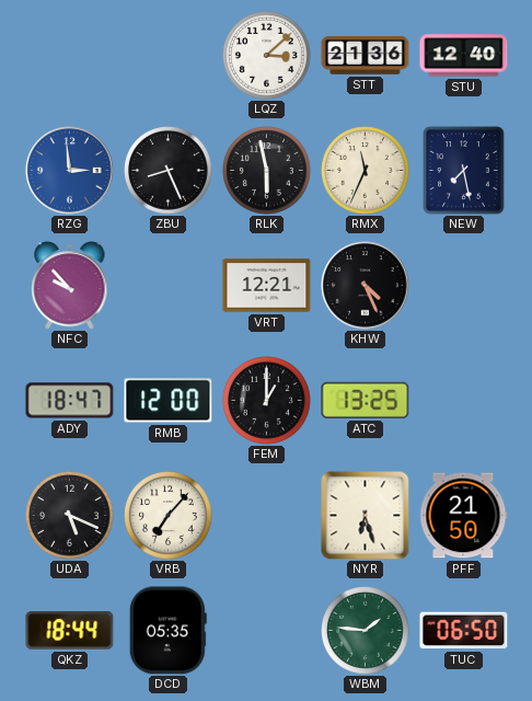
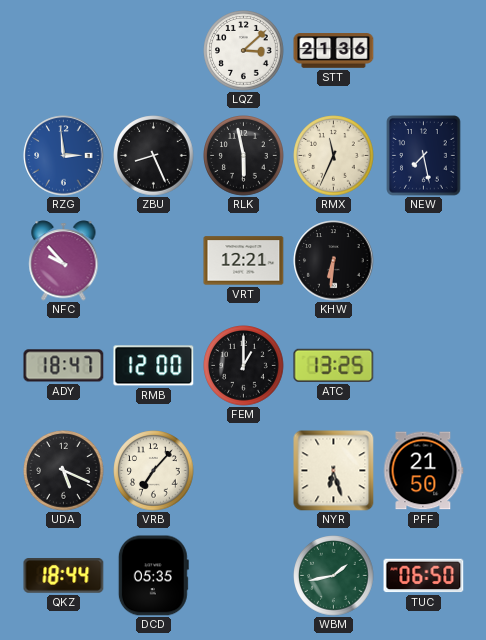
STU: 12:40 -> none (464, 56)
KHW: 4:26 -> 6:31 (334, 261)
WBM: 1:46 -> 1:43 (334, 576)
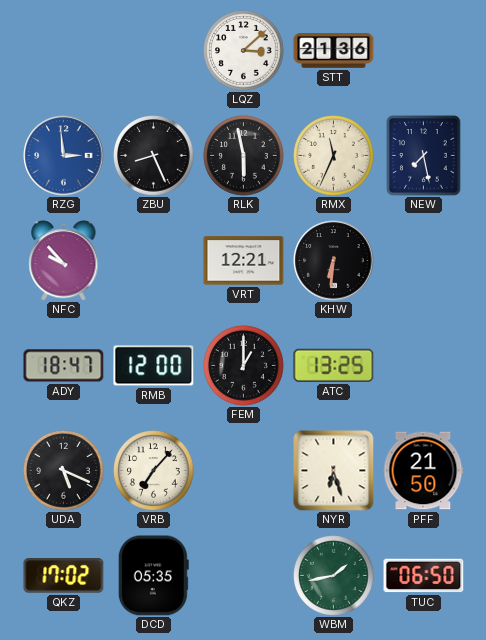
QKZ: 18:44 -> 17:02 (64, 576)
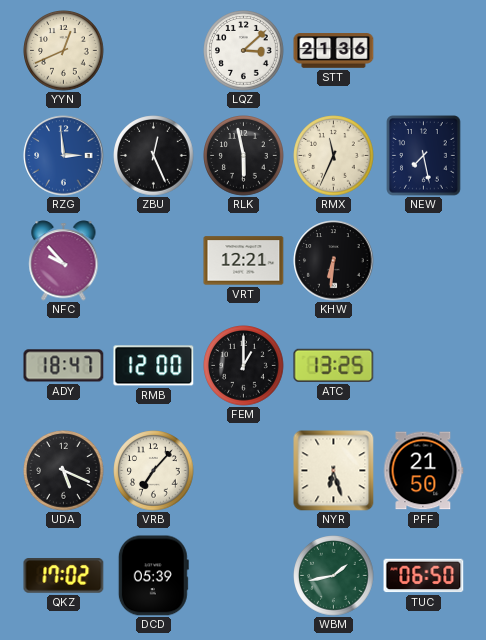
YYN: none -> 12:41 (64, 51)
ZBU: 8:26 -> 12:26 (154, 156)
DCD: 05:35 -> 05:39 (153, 576)
